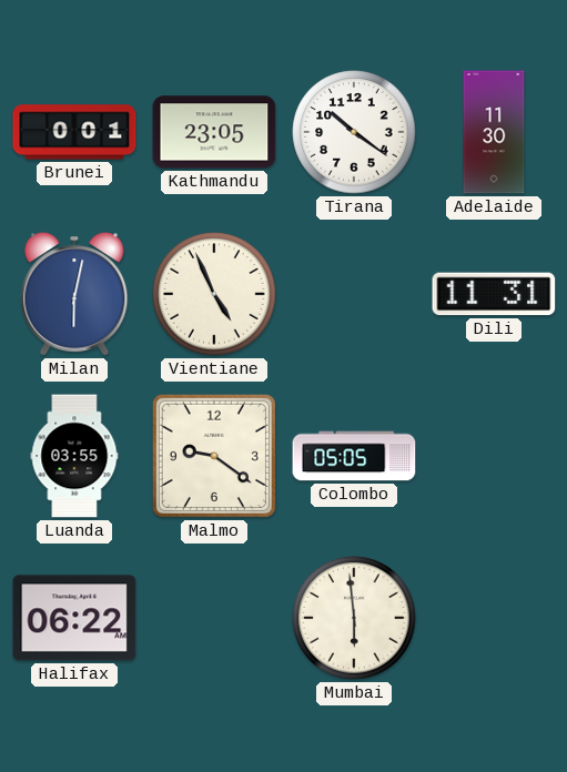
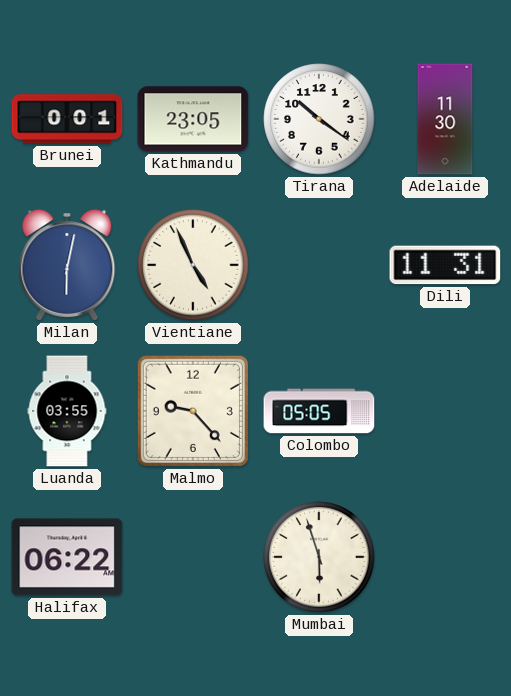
Malmo: 9:21 -> 9:23 (193, 411)
Mumbai: 5:59 -> 5:57 (319, 557)
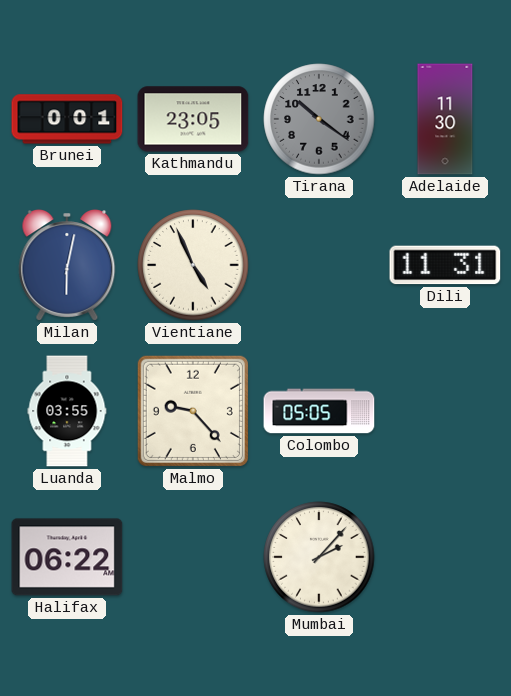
Tirana dial: white -> grey (319, 119)
Mumbai: 5:57 -> 2:07 (319, 557)
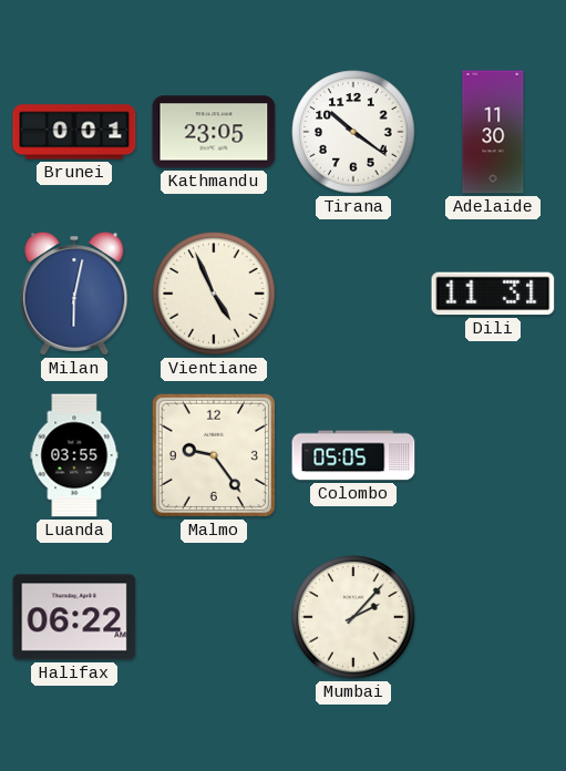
Tirana dial: grey -> white (353, 132)
Malmo: 9:23 -> 9:24 (214, 455)
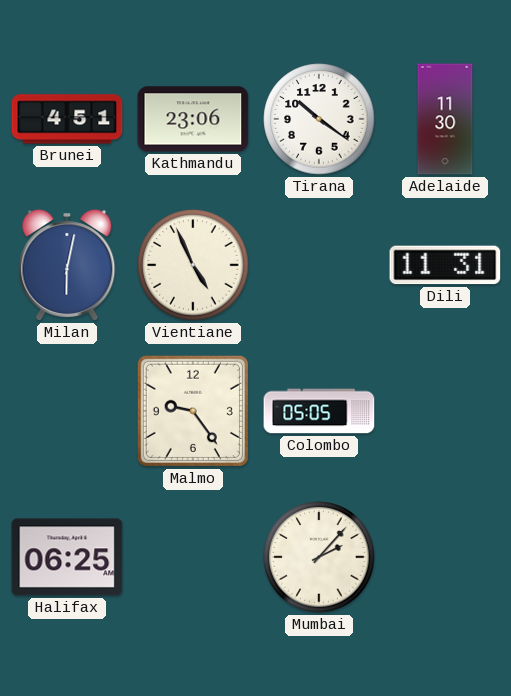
Brunei: 0:01 -> 4:51 (67, 119)
Kathmandu: 23:05 -> 23:06 (193, 119)
Luanda: 03:55 -> none (74, 455)
Halifax: 06:22 -> 06:25 (67, 557)
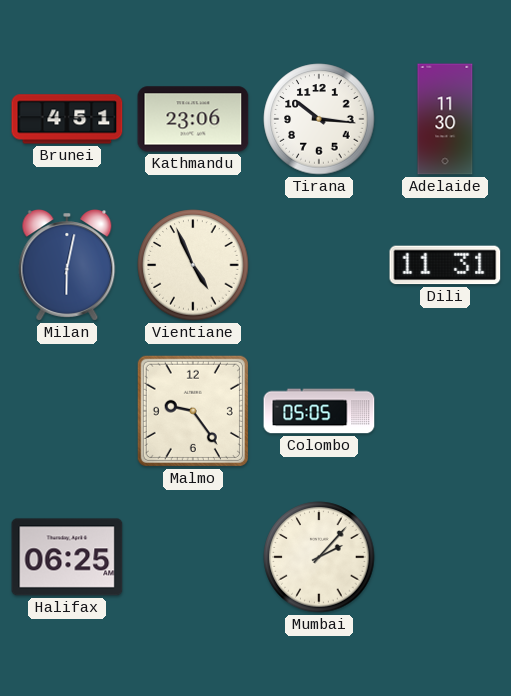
Tirana: 10:21 -> 10:16 (319, 119)
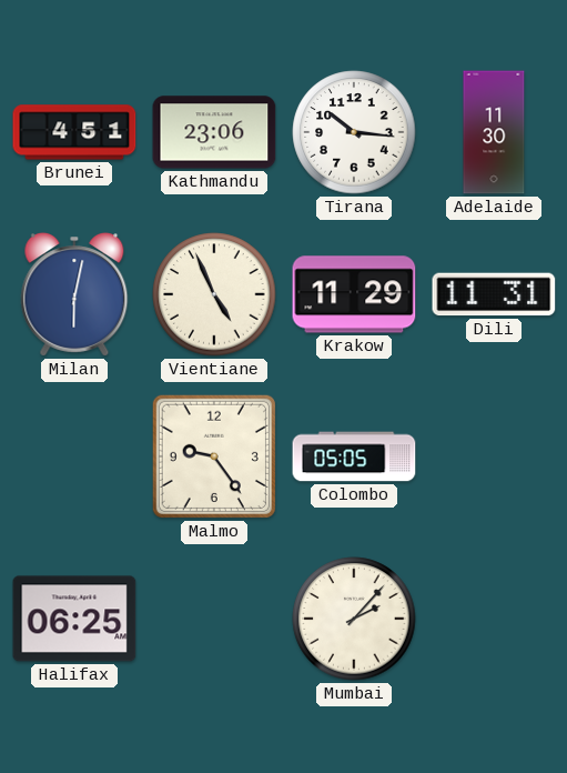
Krakow: none -> 11:29 (354, 294)
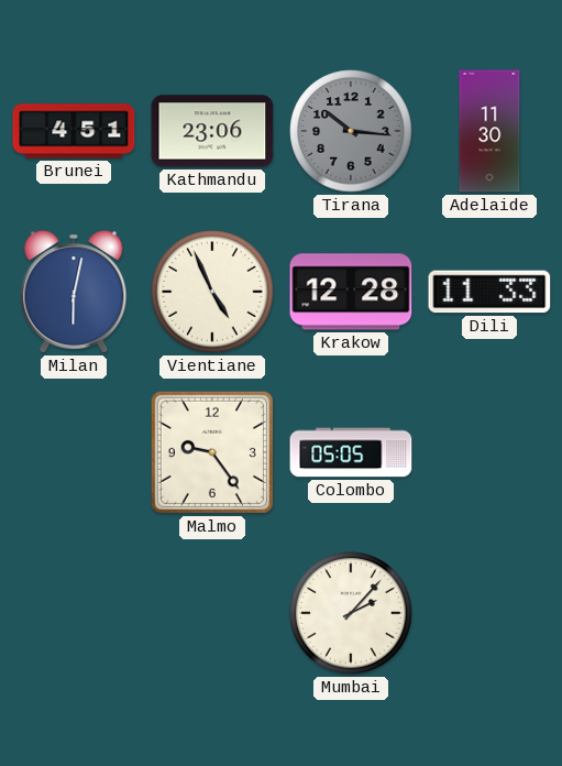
Tirana dial: white -> grey (351, 131)
Krakow: 11:29 -> 12:28 (351, 292)
Dili: 11:31 -> 11:33 (489, 292)
Halifax: 06:25 -> none (74, 619)
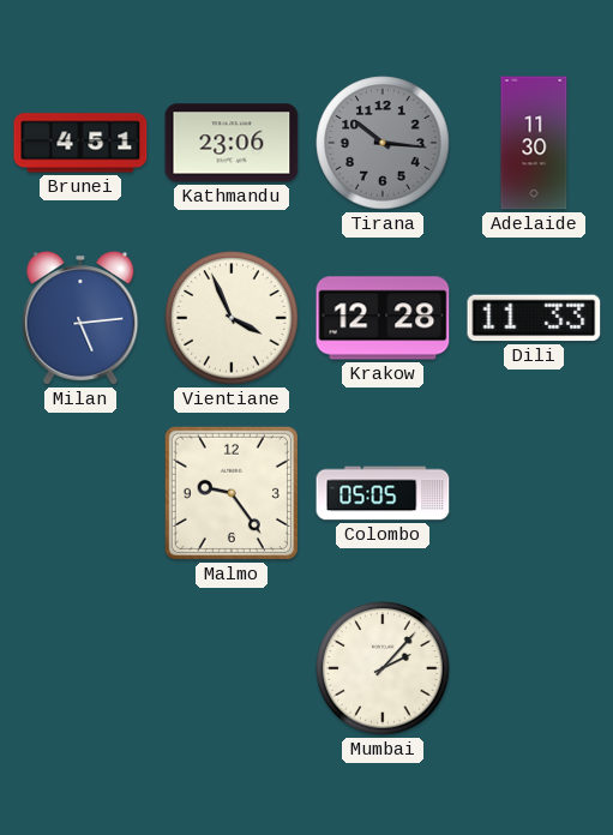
Milan: 6:02 -> 5:14 (80, 319)
Vientiane: 4:56 -> 3:56 (232, 318)
